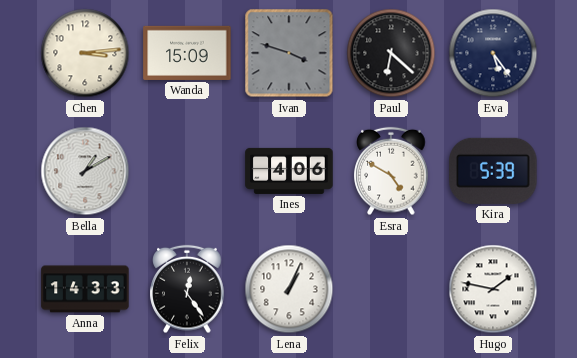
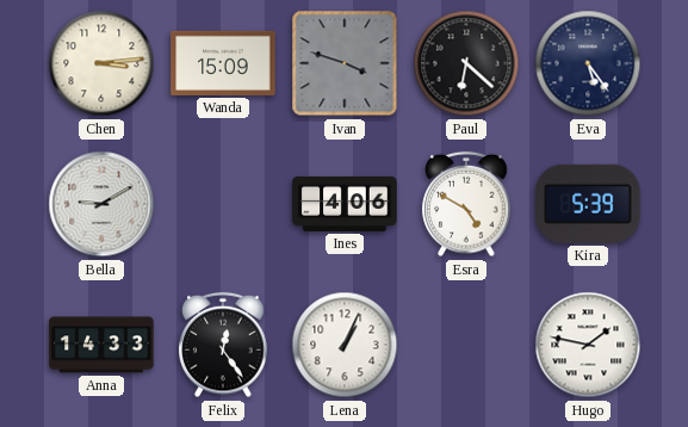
Bella: 1:10 -> 9:10 (101, 204)
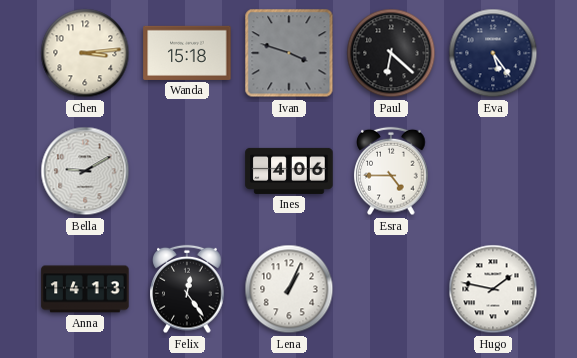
Wanda: 15:09 -> 15:18 (187, 53)
Esra: 4:50 -> 4:45 (391, 171)
Kira: 5:39 -> none (588, 204)
Anna: 14:33 -> 14:13 (85, 289)
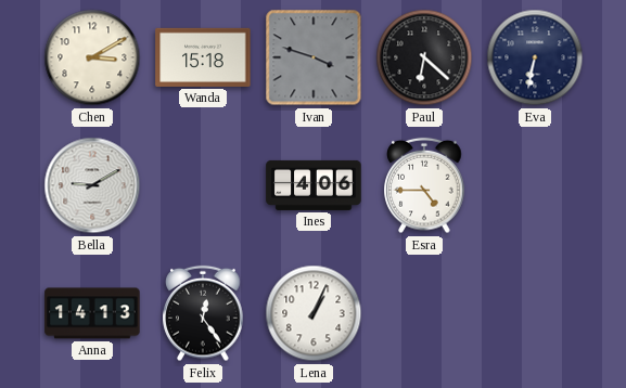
Chen: 3:14 -> 3:10 (92, 57)
Eva: 5:24 -> 6:32 (535, 57)
Hugo: 1:47 -> none (493, 289)
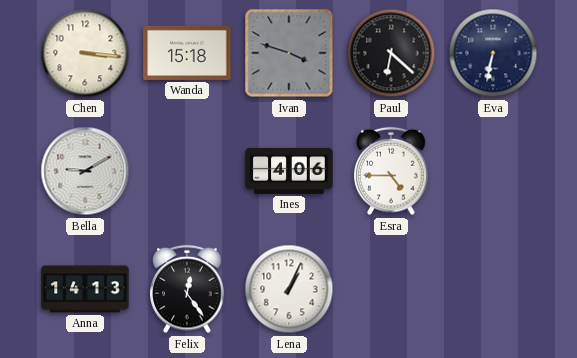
Chen: 3:10 -> 3:16 (85, 53)
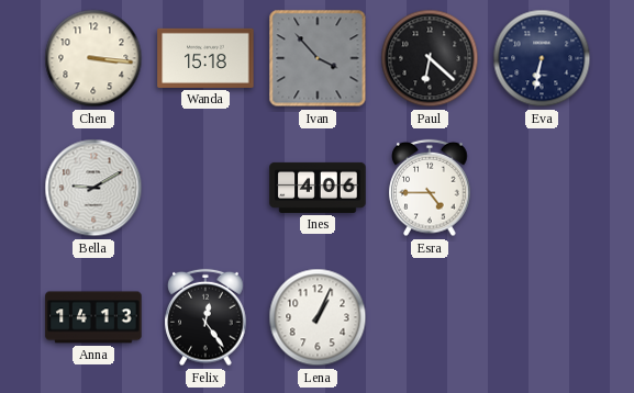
Ivan: 3:48 -> 3:53 (318, 58)
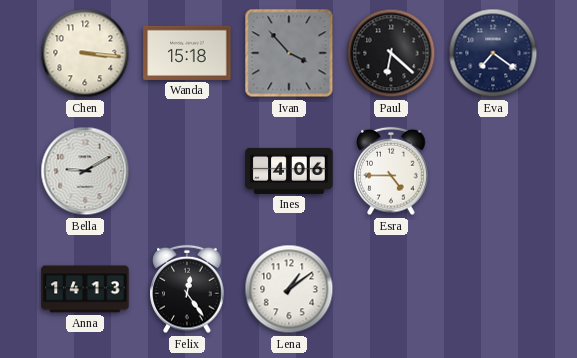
Eva: 6:32 -> 7:21 (493, 53)
Lena: 1:04 -> 1:09 (289, 289)
